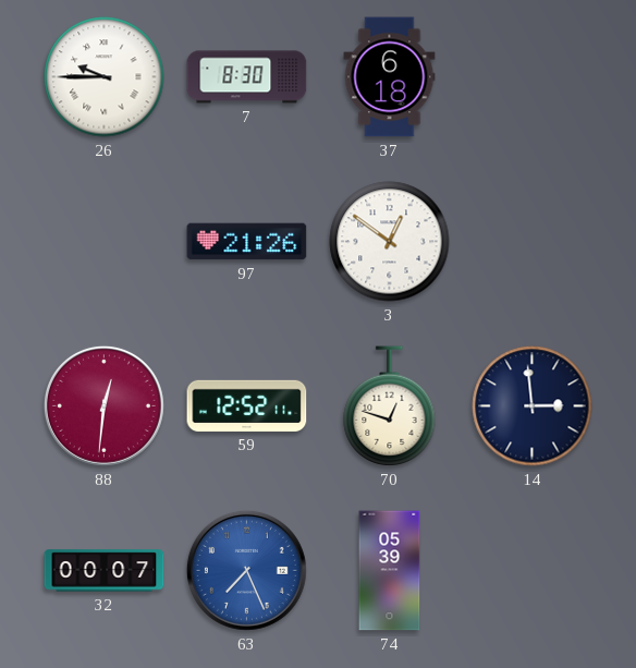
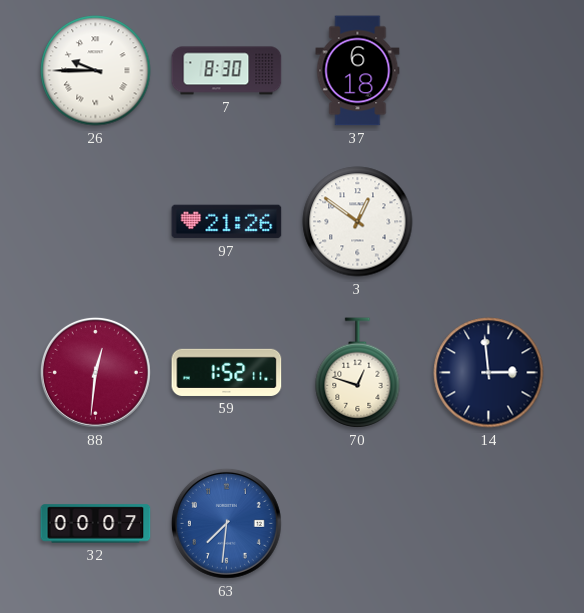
59: 12:52 -> 1:52 (227, 372)
63: 7:26 -> 7:31 (226, 523)
74: 05:39 -> none (390, 571)
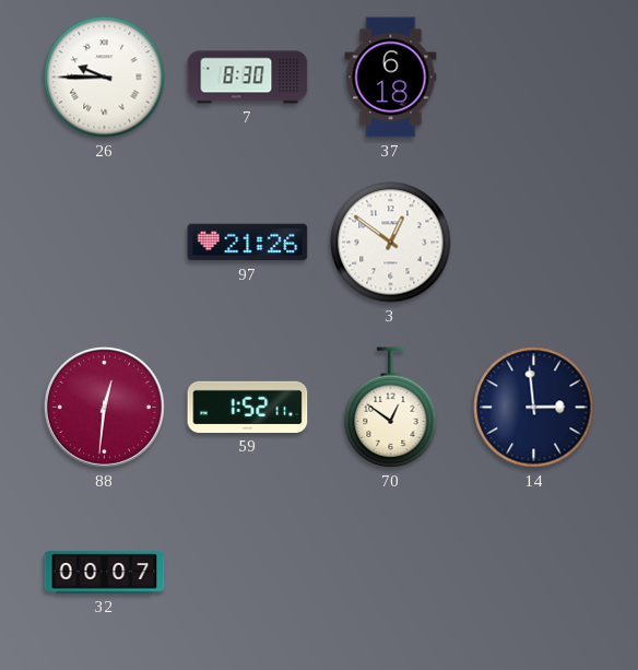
70: 12:48 -> 12:51 (391, 408)
63: 7:31 -> none (226, 523)
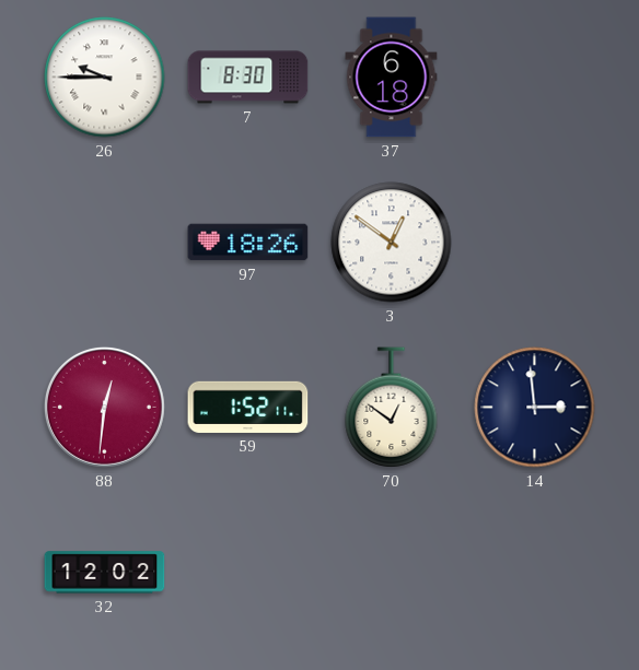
97: 21:26 -> 18:26 (248, 243)
32: 00:07 -> 12:02 (105, 573)
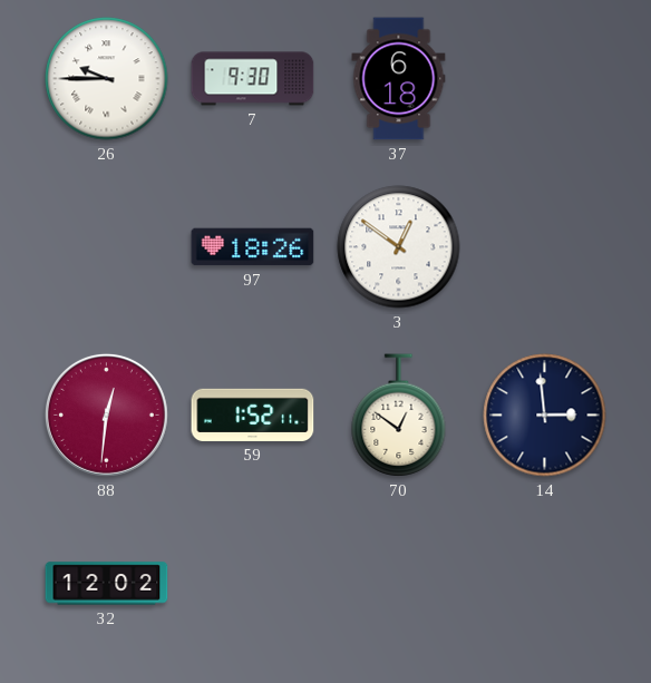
7: 8:30 -> 9:30 (253, 79)
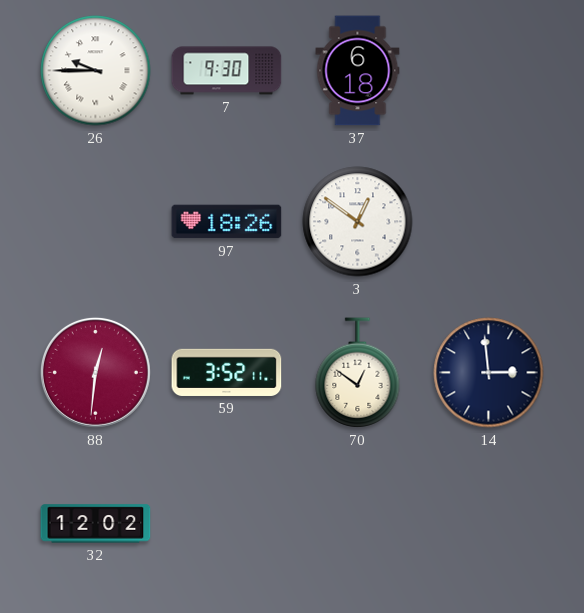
59: 1:52 -> 3:52 (227, 372)
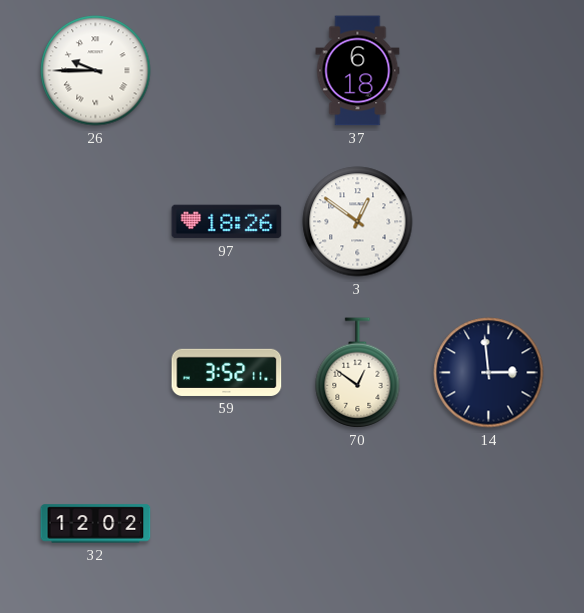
7: 9:30 -> none (227, 71)
88: 12:31 -> none (95, 372)
